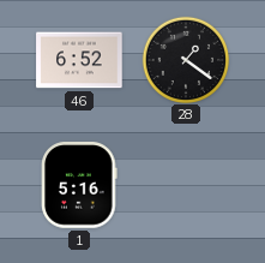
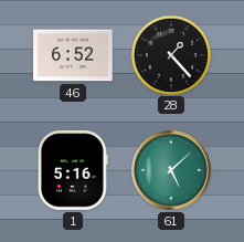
28: 1:21 -> 1:23 (170, 54)
61: none -> 5:08 (171, 170)
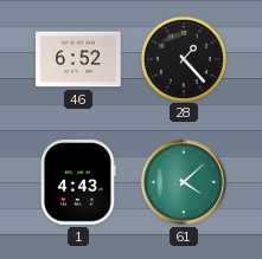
1: 5:16 -> 4:43 (78, 182)
61: 5:08 -> 4:08 (184, 182)
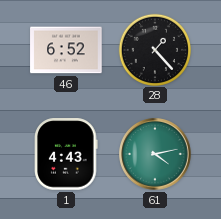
61: 4:08 -> 4:13 (155, 154)
